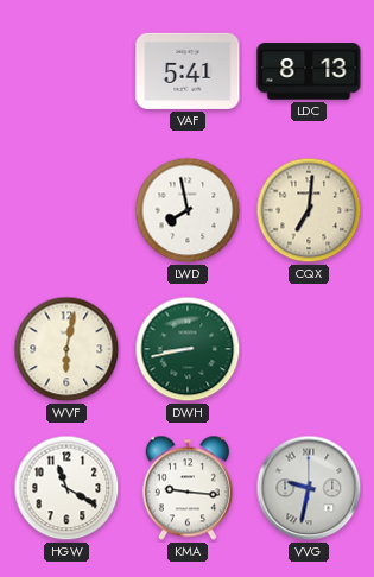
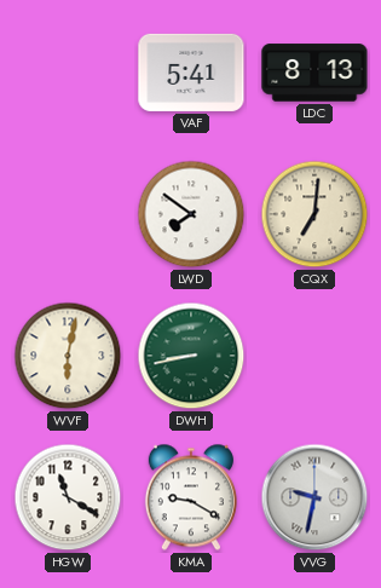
LWD: 7:58 -> 7:51 (191, 214)
KMA: 9:16 -> 9:20 (191, 497)
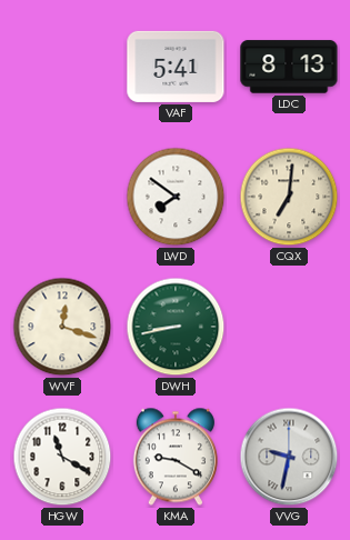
WVF: 6:02 -> 12:18 (62, 327)
